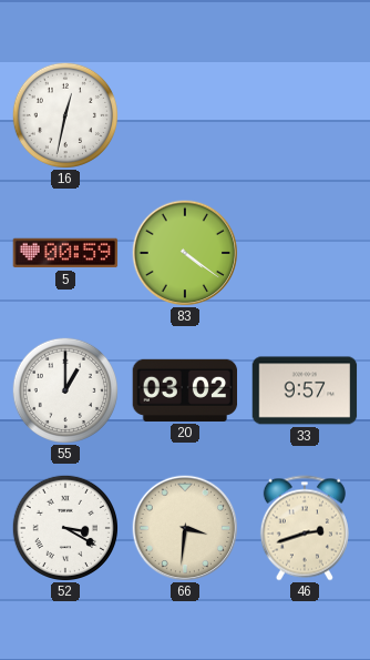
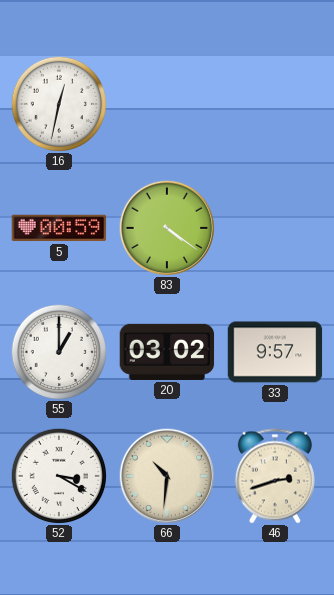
66: 3:31 -> 10:31 (167, 476)
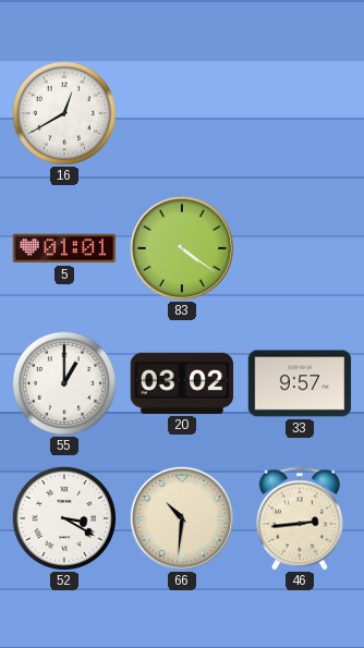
16: 12:32 -> 12:40 (63, 112)
5: 00:59 -> 01:01 (64, 248)
46: 2:42 -> 2:44 (300, 518)
